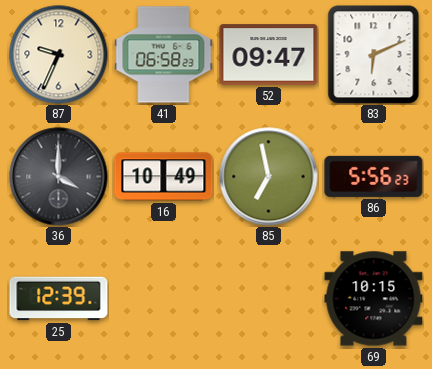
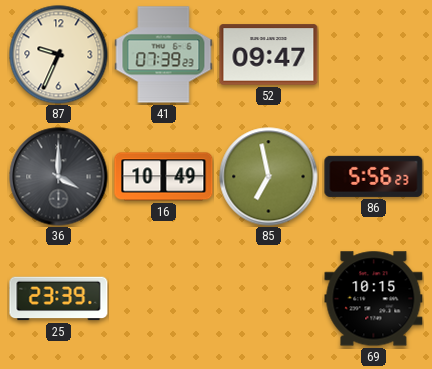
41: 06:58 -> 07:39 (164, 55)
83: 6:11 -> none (374, 55)
25: 12:39 -> 23:39 (59, 299)
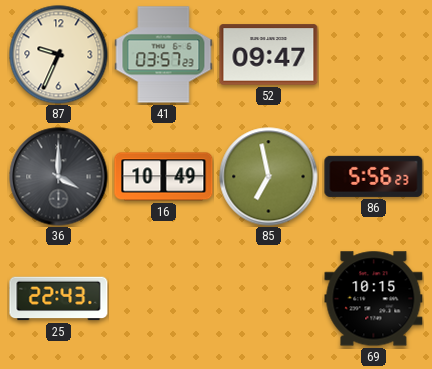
41: 07:39 -> 03:57 (164, 55)
25: 23:39 -> 22:43 (59, 299)
